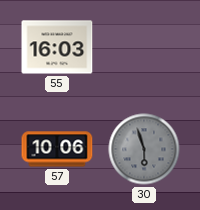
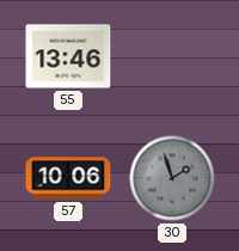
55: 16:03 -> 13:46 (68, 56)
30: 5:57 -> 1:57 (172, 178)
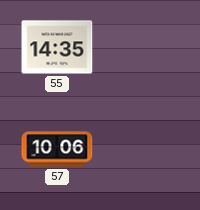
55: 13:46 -> 14:35 (57, 47)
30: 1:57 -> none (172, 178)
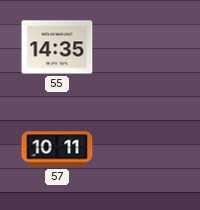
57: 10:06 -> 10:11 (57, 149)
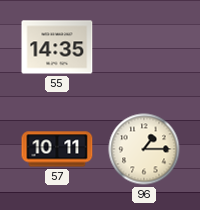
96: none -> 1:15 (144, 149)
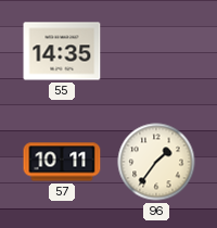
96: 1:15 -> 1:36 (156, 162)
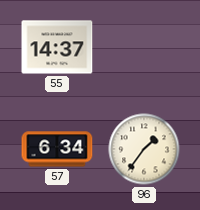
55: 14:35 -> 14:37 (57, 47)
57: 10:11 -> 6:34 (57, 149)
